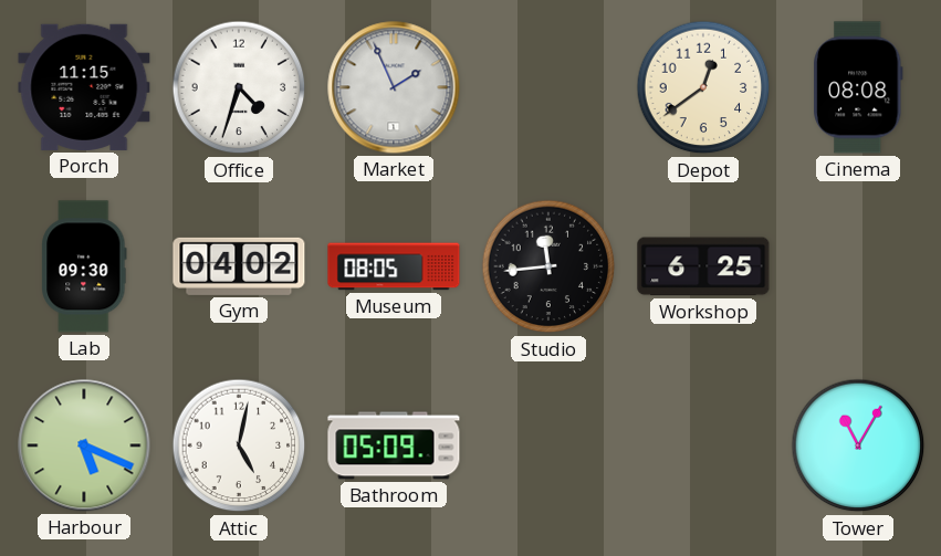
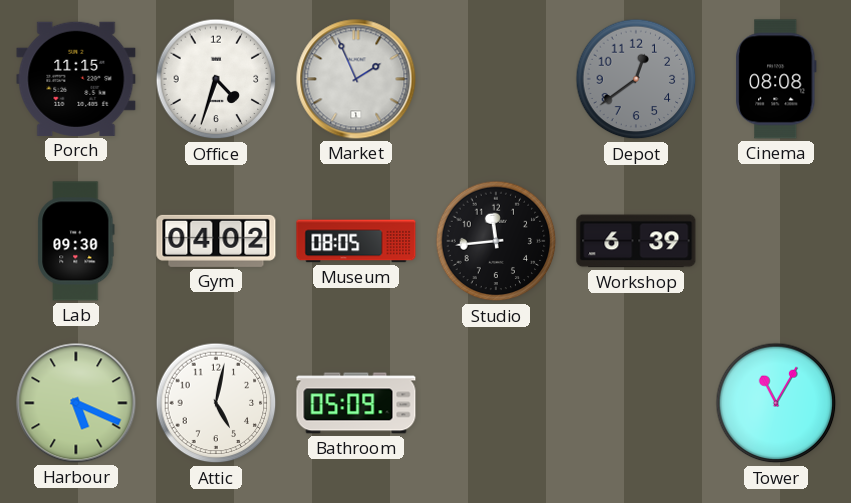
Depot dial: cream -> grey (636, 79)
Workshop: 6:25 -> 6:39 (636, 241)
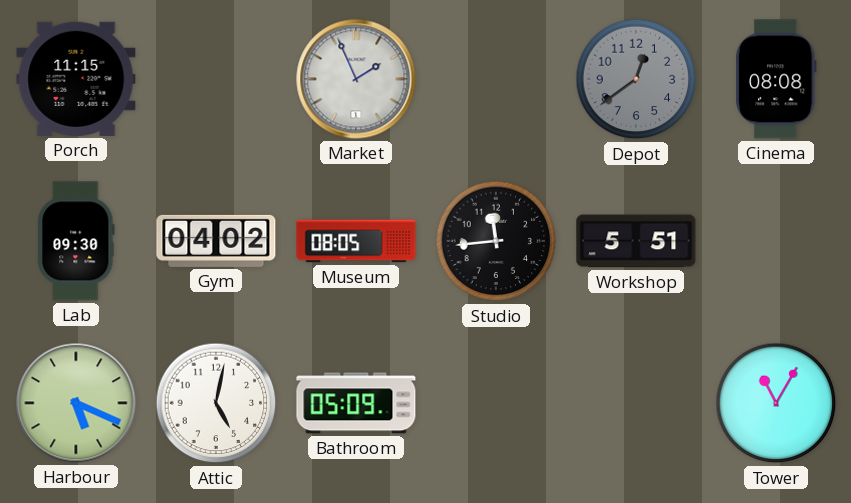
Office: 4:33 -> none (216, 79)
Workshop: 6:39 -> 5:51 (636, 241)
